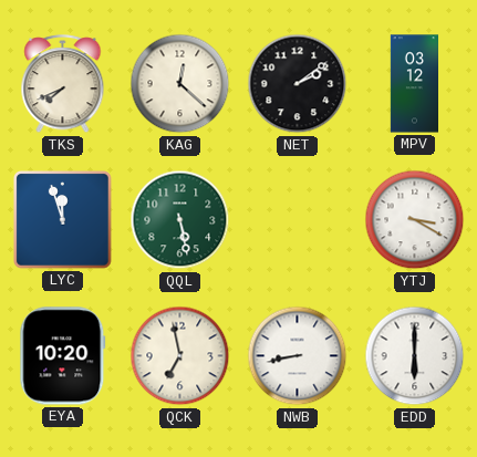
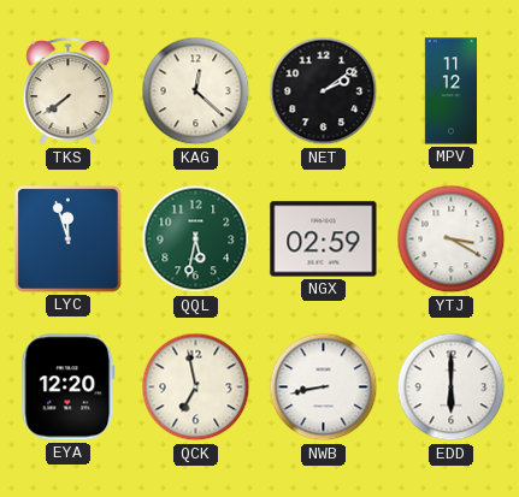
TKS: 7:41 -> 7:39 (69, 91)
MPV: 03:12 -> 11:12 (452, 91)
QQL: 5:28 -> 5:32 (196, 239)
NGX: none -> 02:59 (324, 239)
EYA: 10:20 -> 12:20 (69, 387)
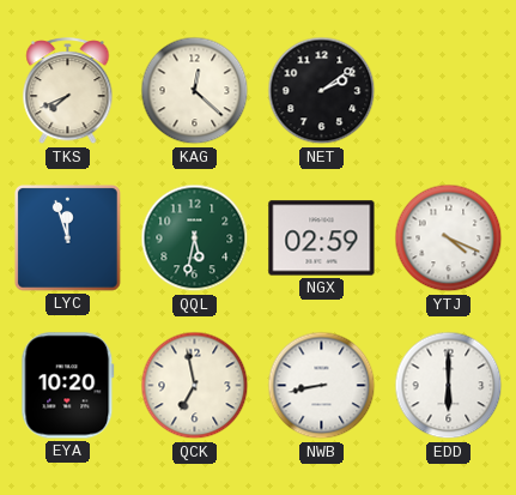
TKS: 7:39 -> 7:41 (68, 91)
MPV: 11:12 -> none (452, 91)
YTJ: 3:20 -> 4:19 (449, 239)
EYA: 12:20 -> 10:20 (68, 386)
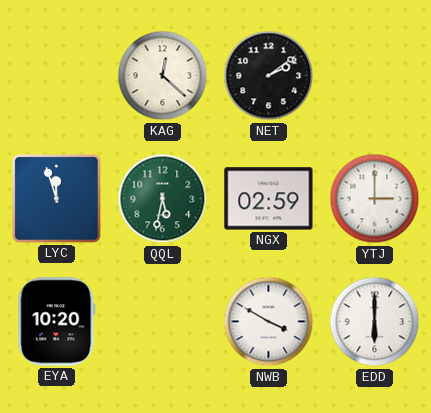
TKS: 7:41 -> none (68, 91)
YTJ: 4:19 -> 3:00 (375, 199)
QCK: 6:58 -> none (195, 386)
NWB: 8:43 -> 3:50 (269, 322)
